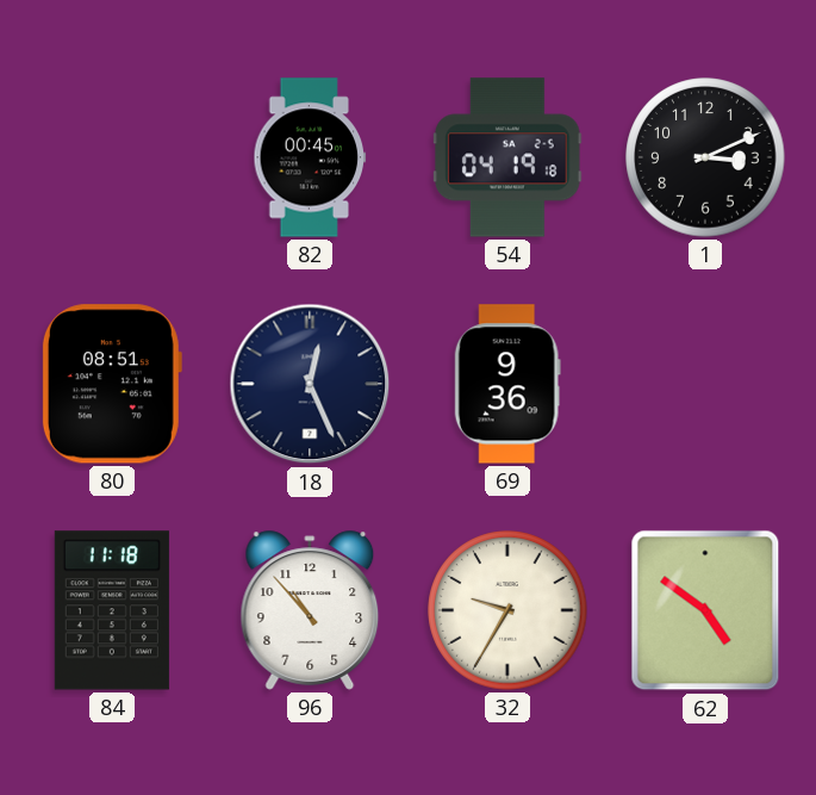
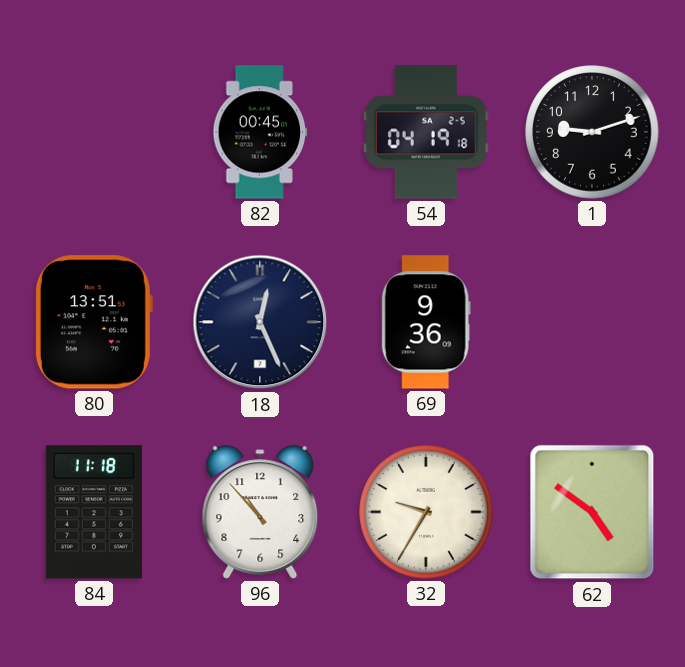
1: 3:11 -> 9:12 (592, 132)
80: 08:51 -> 13:51 (93, 322)
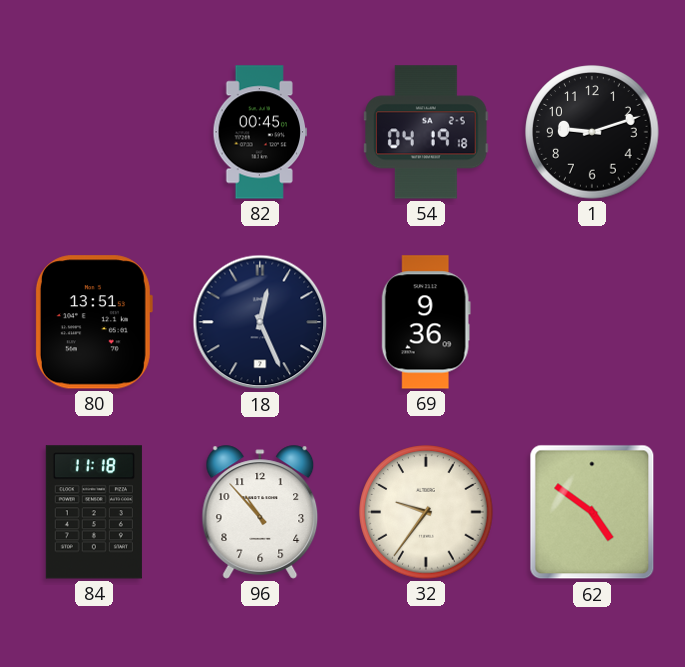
32: 9:35 -> 9:36 (426, 512)
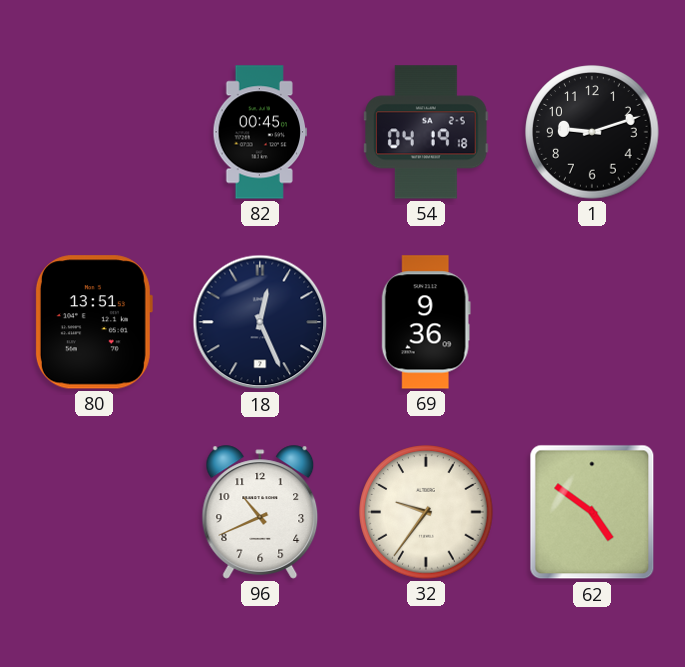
84: 11:18 -> none (94, 512)
96: 10:53 -> 10:41 (260, 512)
